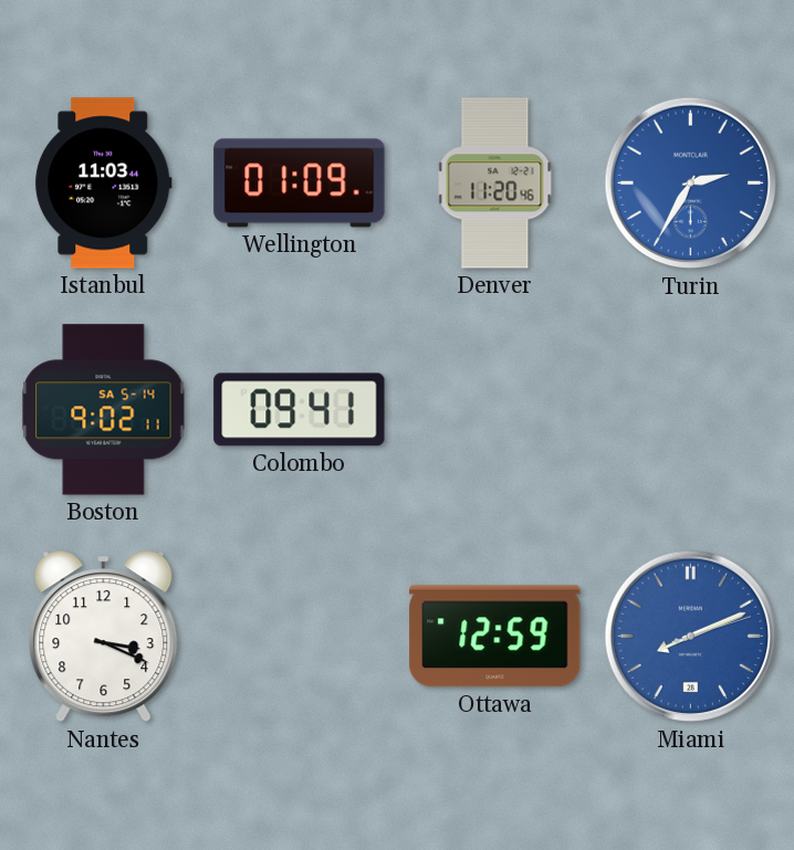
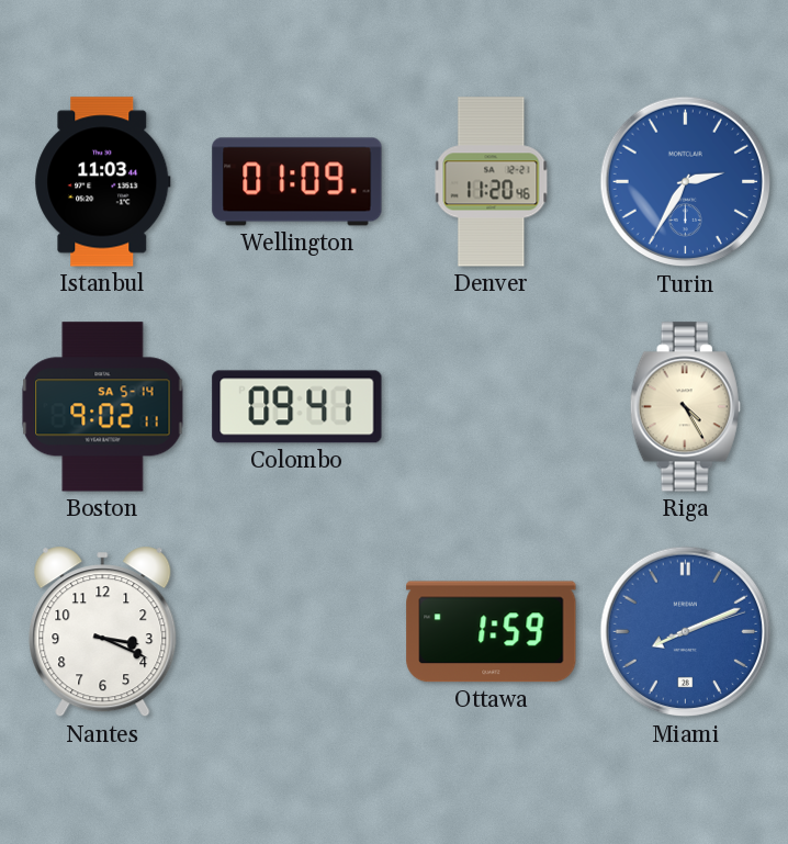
Riga: none -> 4:25 (685, 407)
Ottawa: 12:59 -> 1:59 (492, 632)
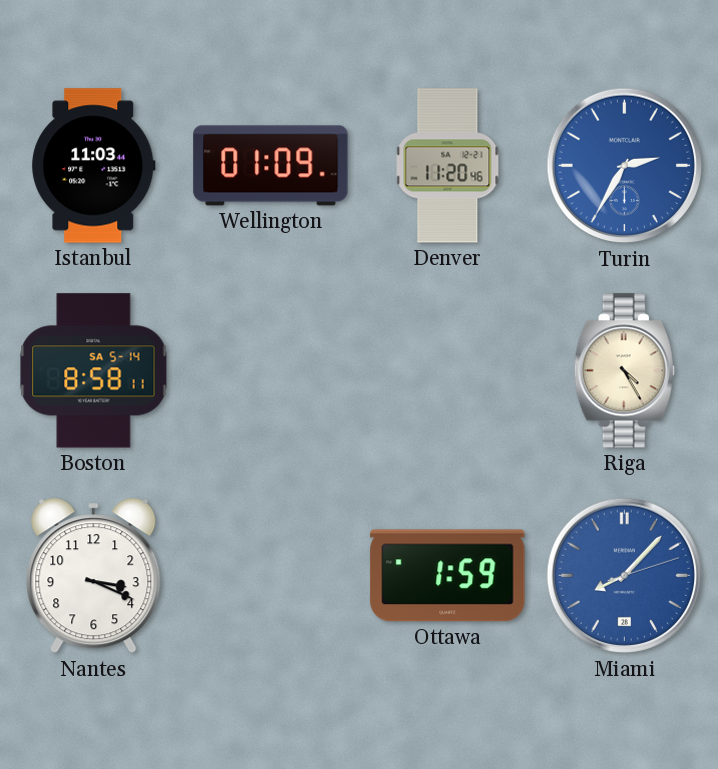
Boston: 9:02 -> 8:58 (94, 371)
Colombo: 09:41 -> none (297, 407)
Miami: 8:11 -> 8:07 (625, 576)
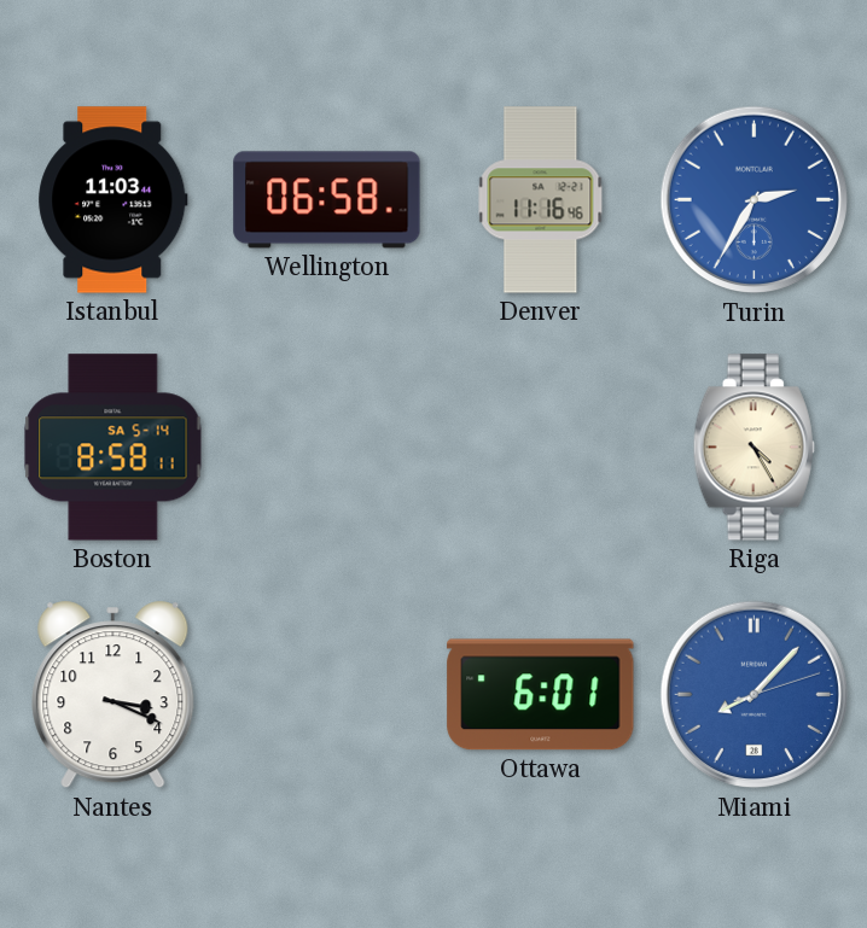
Wellington: 01:09 -> 06:58 (327, 200)
Denver: 11:20 -> 11:16 (541, 200)
Ottawa: 1:59 -> 6:01 (541, 695)
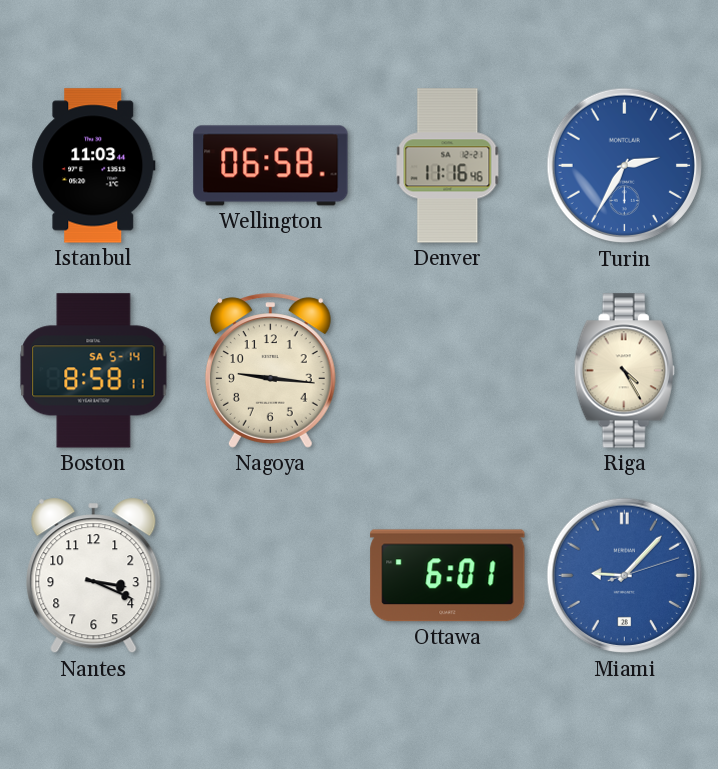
Nagoya: none -> 9:16 (270, 371)
Miami: 8:07 -> 9:07 (625, 576)
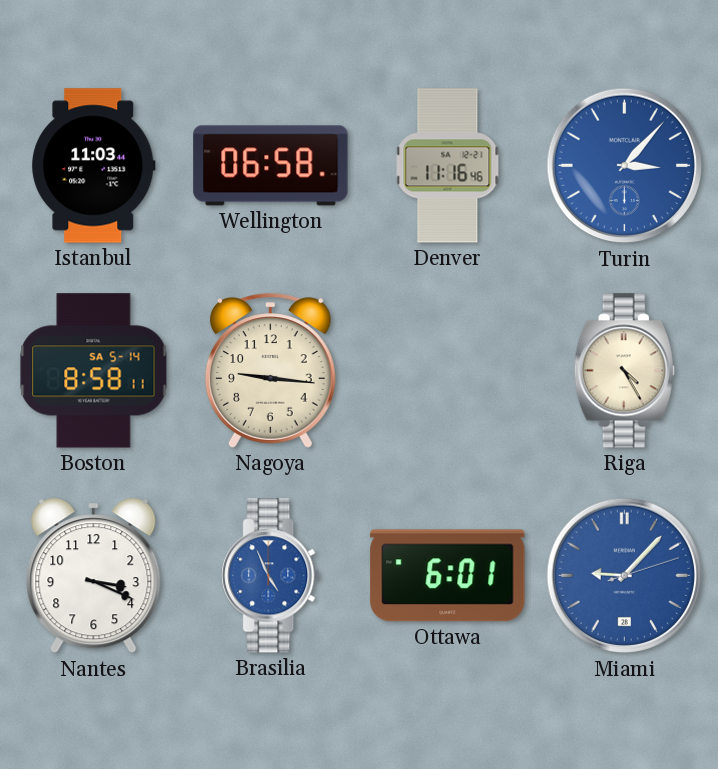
Turin: 2:35 -> 3:07 (625, 166)
Brasilia: none -> 4:56 (271, 576)
